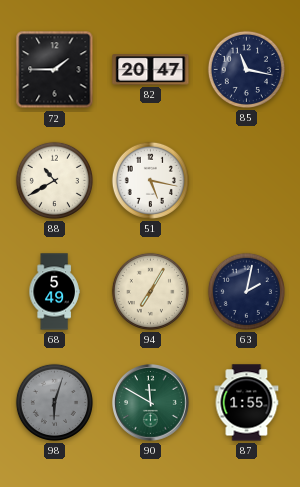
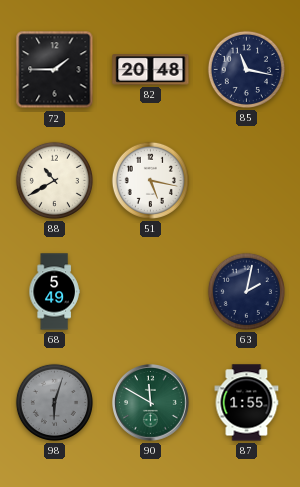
82: 20:47 -> 20:48 (151, 70)
94: 7:05 -> none (150, 291)
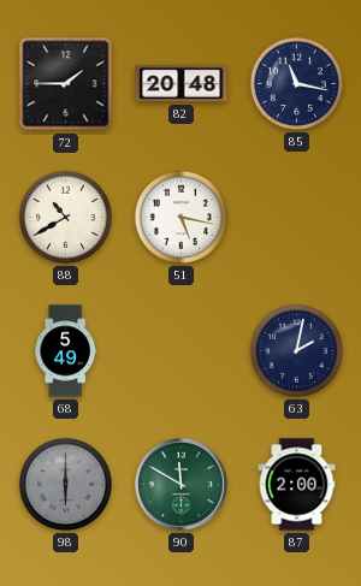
98: 6:03 -> 6:00 (65, 484)
87: 1:55 -> 2:00 (297, 485)
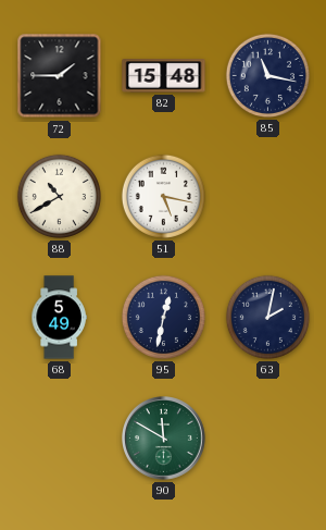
82: 20:48 -> 15:48 (164, 76)
95: none -> 12:32 (163, 317)
98: 6:00 -> none (65, 484)
87: 2:00 -> none (297, 485)
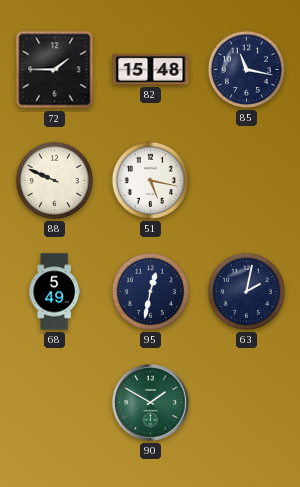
88: 10:40 -> 9:49 (54, 180)
90: 11:50 -> 1:50 (151, 403)
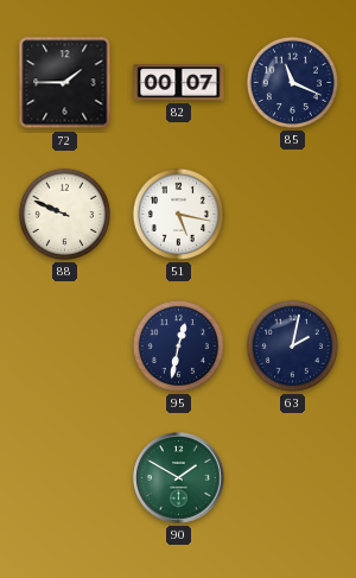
82: 15:48 -> 00:07 (179, 83)
85: 11:17 -> 11:19 (292, 82)
68: 5:49 -> none (54, 292)
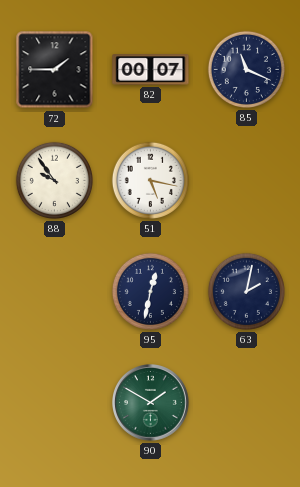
88: 9:49 -> 9:54 (54, 180)
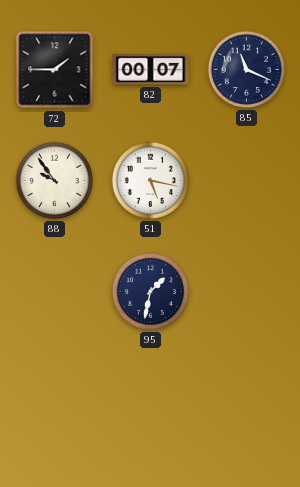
95: 12:32 -> 1:32 (150, 291)
63: 2:02 -> none (246, 291)
90: 1:50 -> none (151, 403)
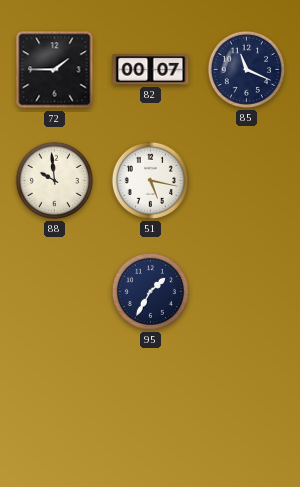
88: 9:54 -> 9:59 (54, 180)
95: 1:32 -> 1:35 (150, 291)
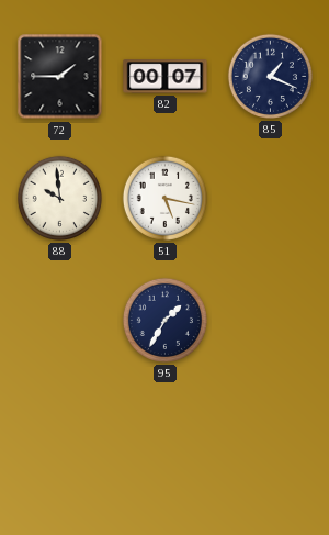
85: 11:19 -> 1:19 (270, 76)
